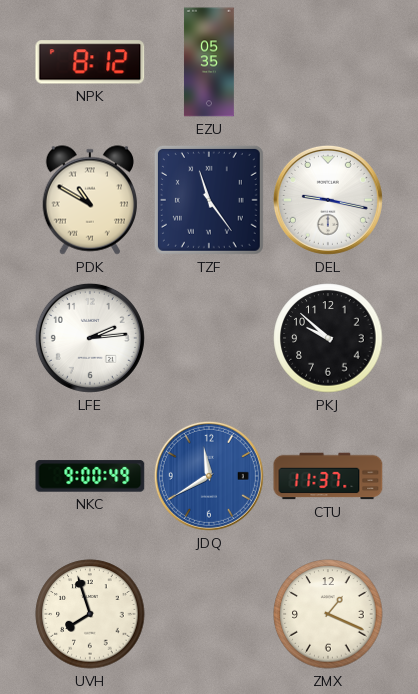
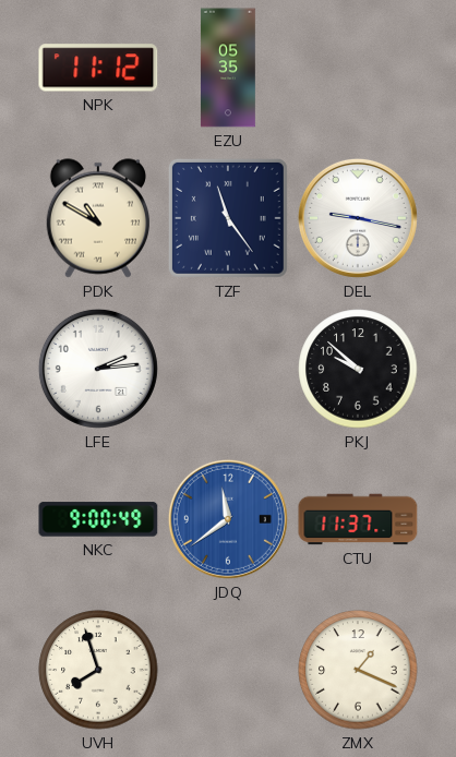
NPK: 8:12 -> 11:12 (98, 68)
JDQ: 11:40 -> 11:39 (228, 519)
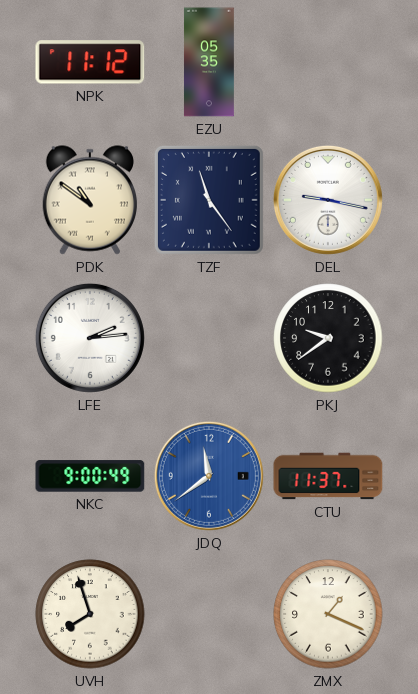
PDK: 10:50 -> 10:51 (89, 200)
PKJ: 9:52 -> 9:39 (328, 338)
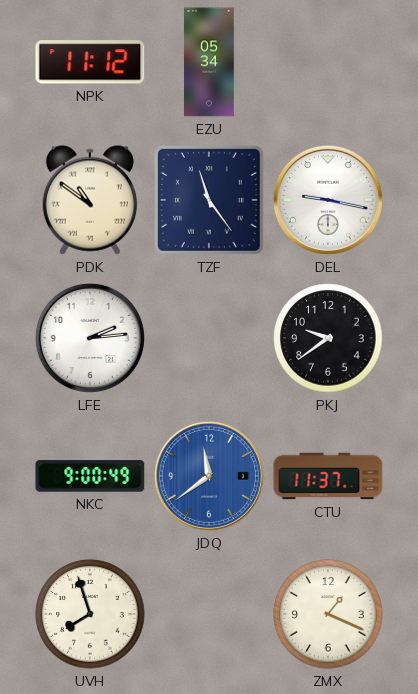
EZU: 05:35 -> 05:34 (209, 62)
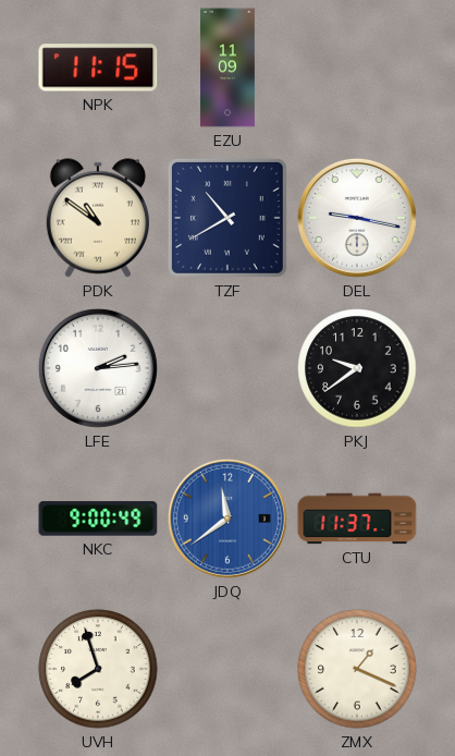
NPK: 11:12 -> 11:15 (98, 68)
EZU: 05:34 -> 11:09 (228, 68)
TZF: 11:24 -> 10:40 (228, 218)
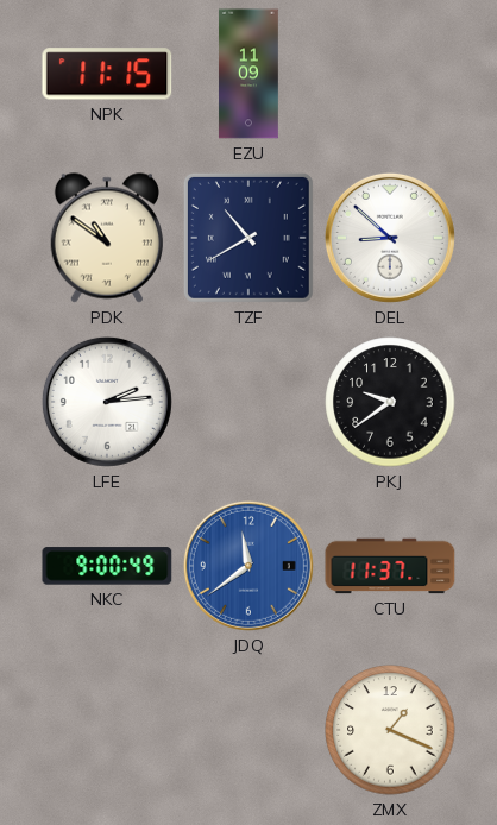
DEL: 9:17 -> 8:52 (390, 238)
UVH: 7:57 -> none (98, 669)
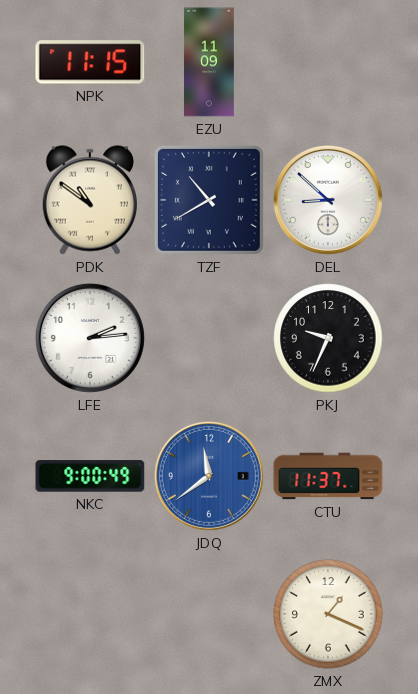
PKJ: 9:39 -> 9:34 (328, 338)
